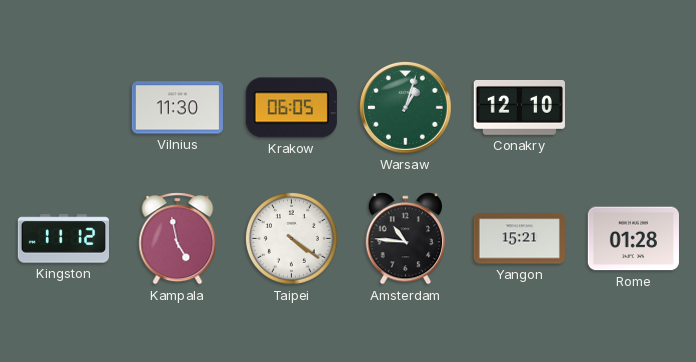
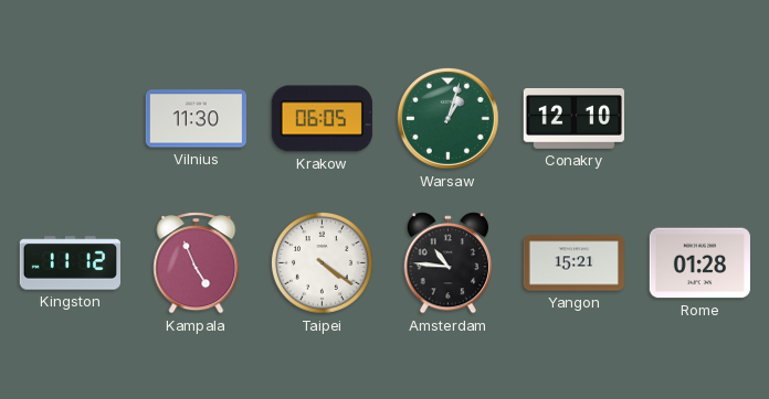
Kampala: 4:58 -> 4:56 (197, 263)
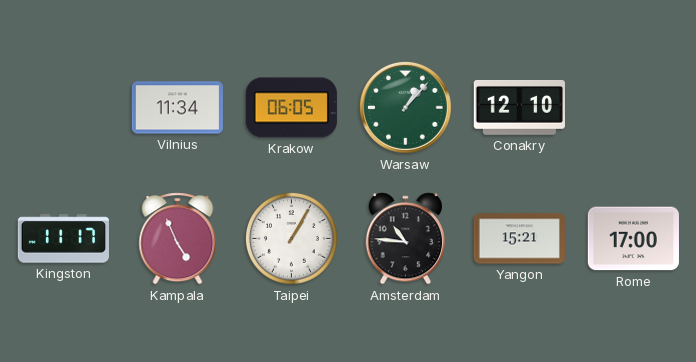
Vilnius: 11:30 -> 11:34 (177, 108)
Warsaw: 1:03 -> 1:07 (405, 107)
Kingston: 11:12 -> 11:17 (63, 239)
Taipei: 4:21 -> 1:05 (291, 238)
Rome: 01:28 -> 17:00 (633, 239)
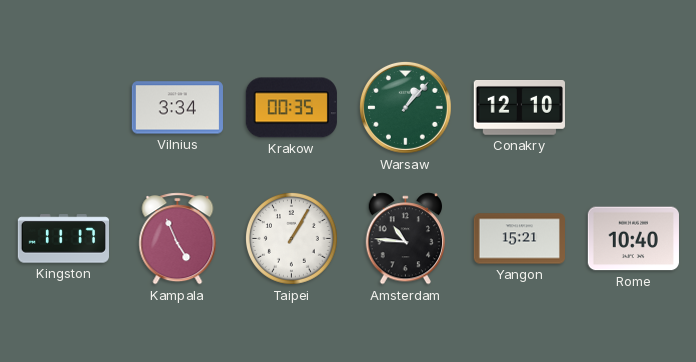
Vilnius: 11:34 -> 3:34 (177, 108)
Krakow: 06:05 -> 00:35 (291, 108)
Rome: 17:00 -> 10:40 (633, 239)
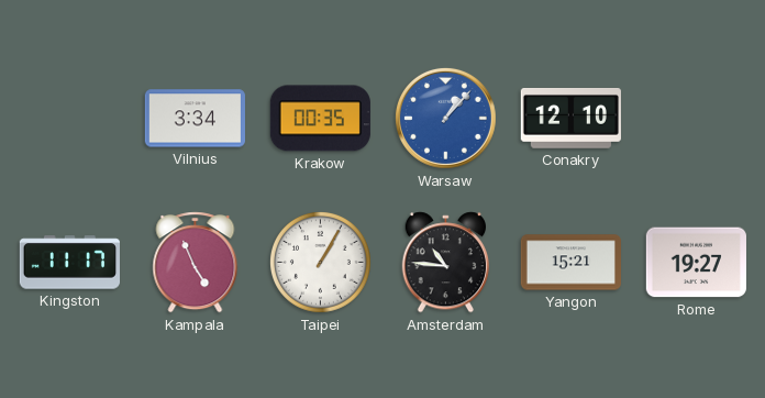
Warsaw dial: green -> blue (445, 118)
Rome: 10:40 -> 19:27 (696, 263)
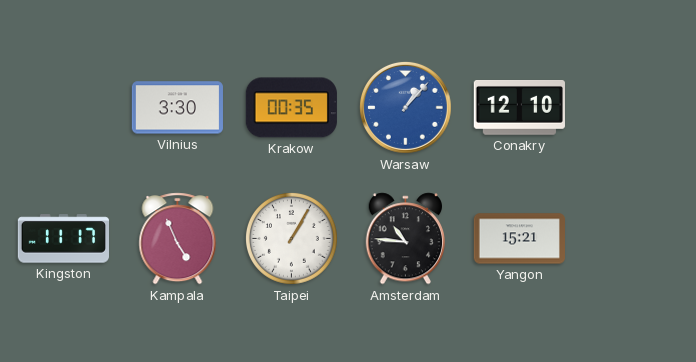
Vilnius: 3:34 -> 3:30 (177, 108)
Rome: 19:27 -> none (696, 263)
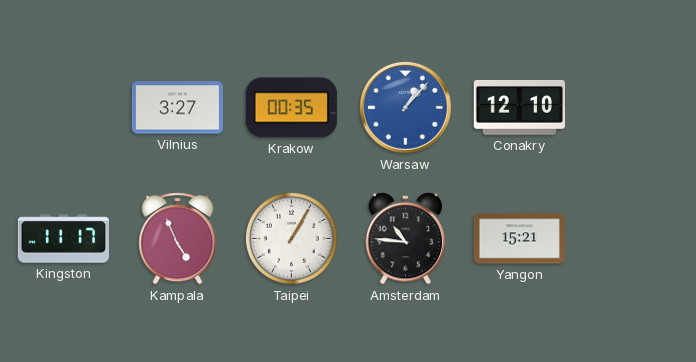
Vilnius: 3:30 -> 3:27 (177, 108)
